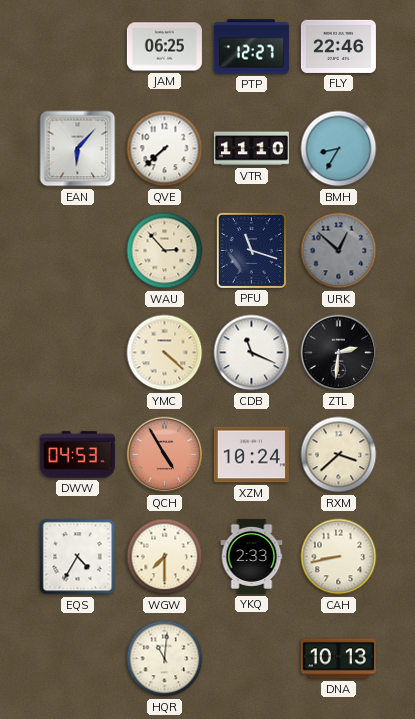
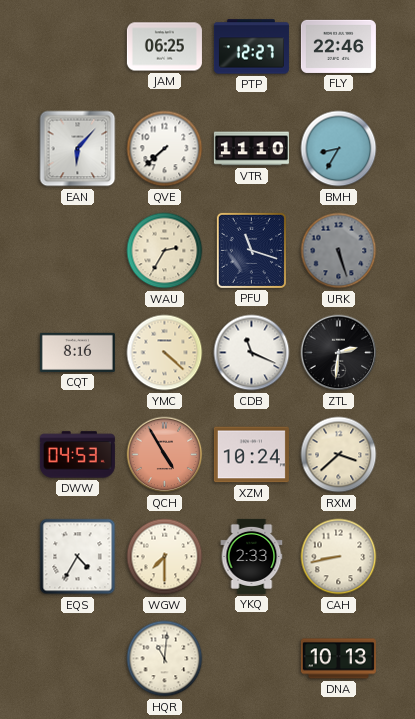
WAU: 2:53 -> 2:35 (165, 251)
URK: 12:52 -> 5:27 (339, 251)
CQT: none -> 8:16 (77, 352)
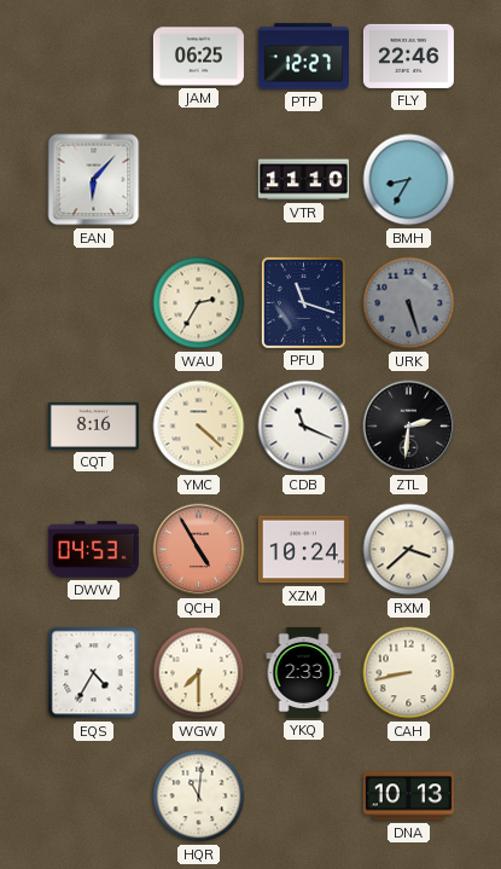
QVE: 7:38 -> none (165, 149)
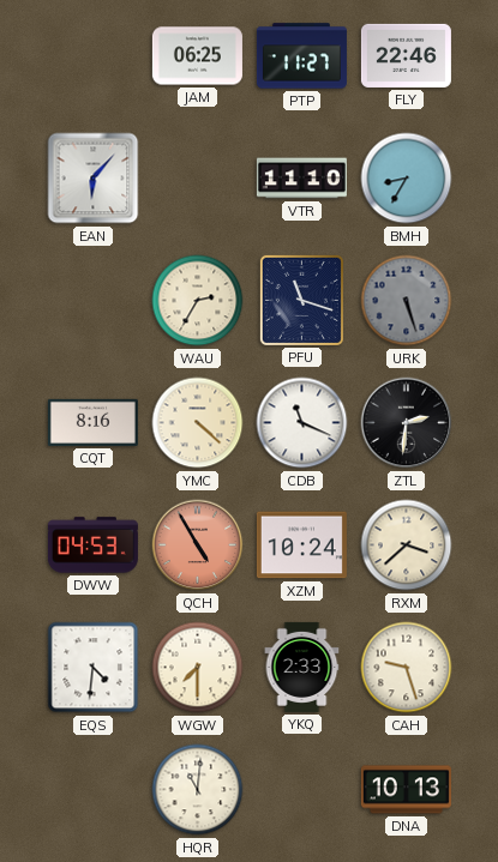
PTP: 12:27 -> 11:27 (301, 56)
EQS: 4:35 -> 4:31 (94, 668)
CAH: 8:43 -> 9:27 (407, 668)
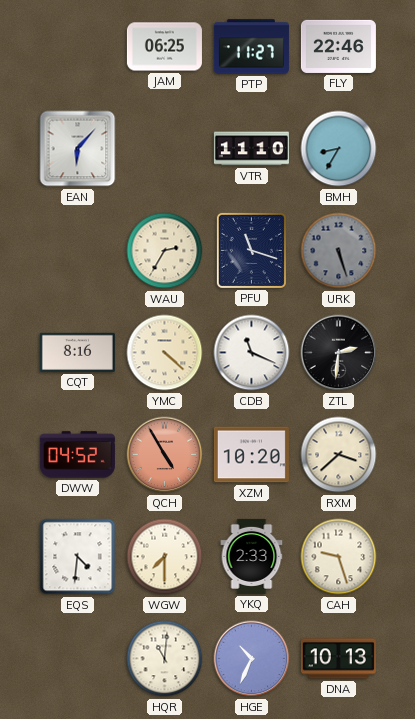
DWW: 04:53 -> 04:52 (77, 455)
XZM: 10:24 -> 10:20 (251, 455)
HGE: none -> 10:34 (252, 659)
